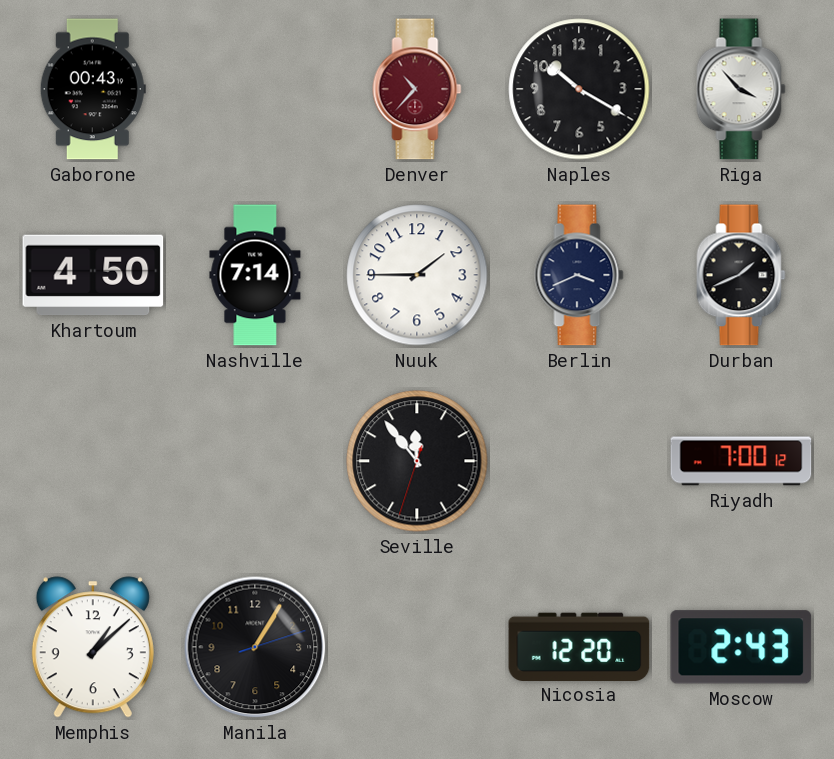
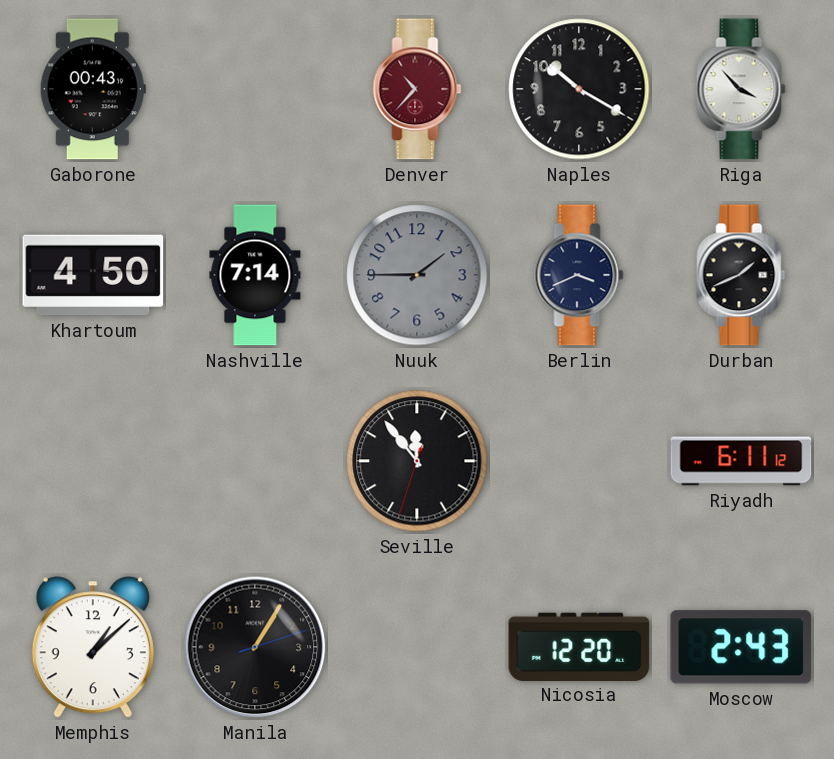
Nuuk dial: white -> grey (417, 275)
Riyadh: 7:00 -> 6:11 (741, 461)
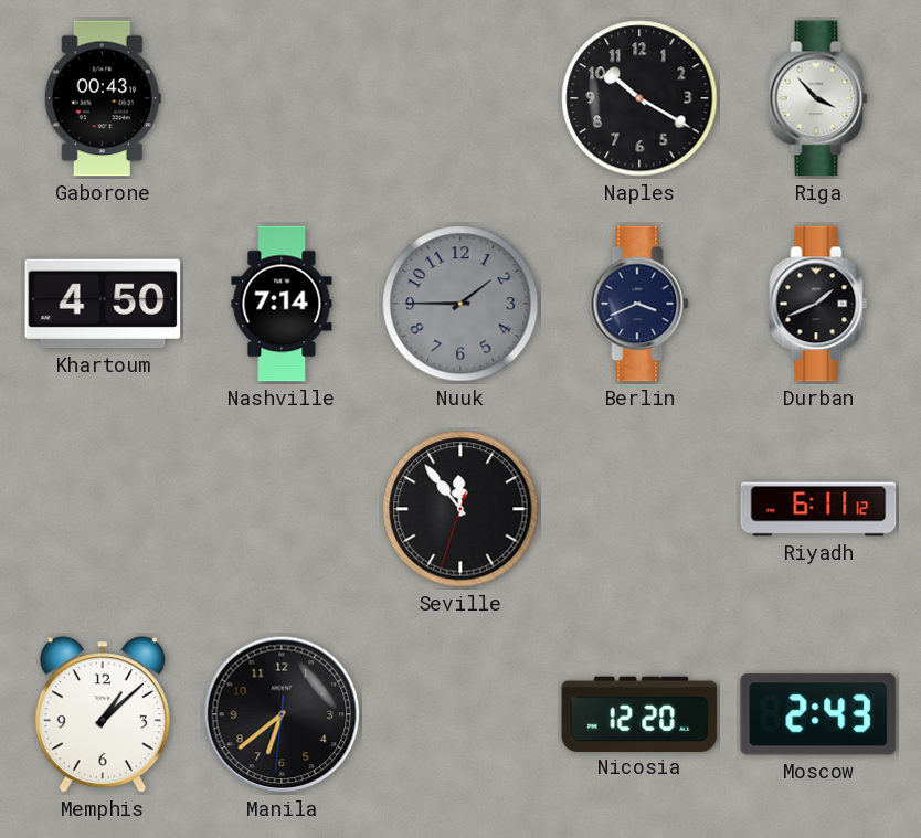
Denver: 10:37 -> none (417, 89)
Manila: 1:05 -> 6:38 (282, 714)
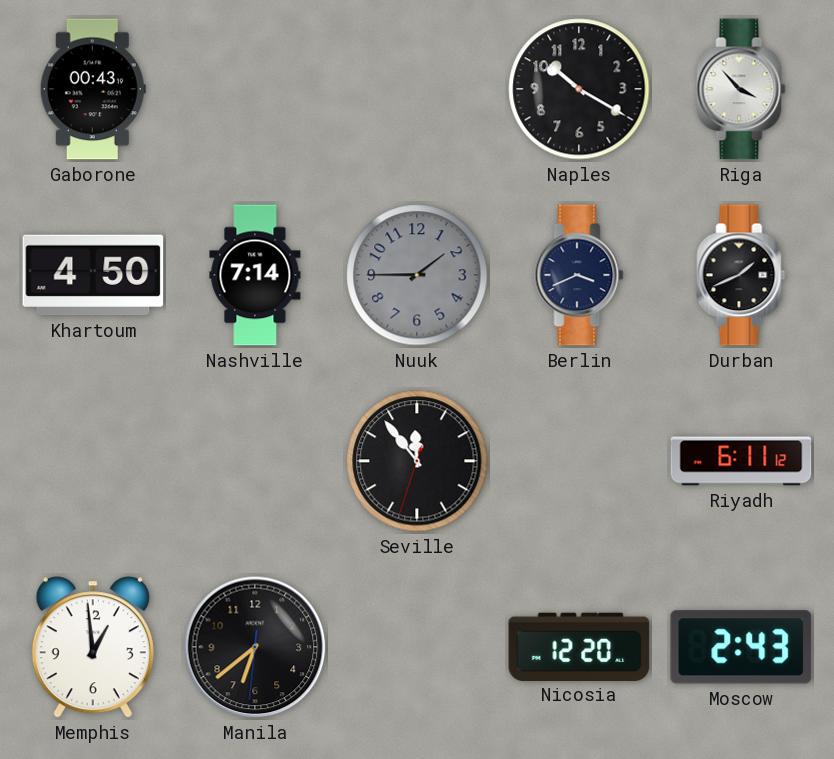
Memphis: 1:08 -> 12:59 (93, 647)
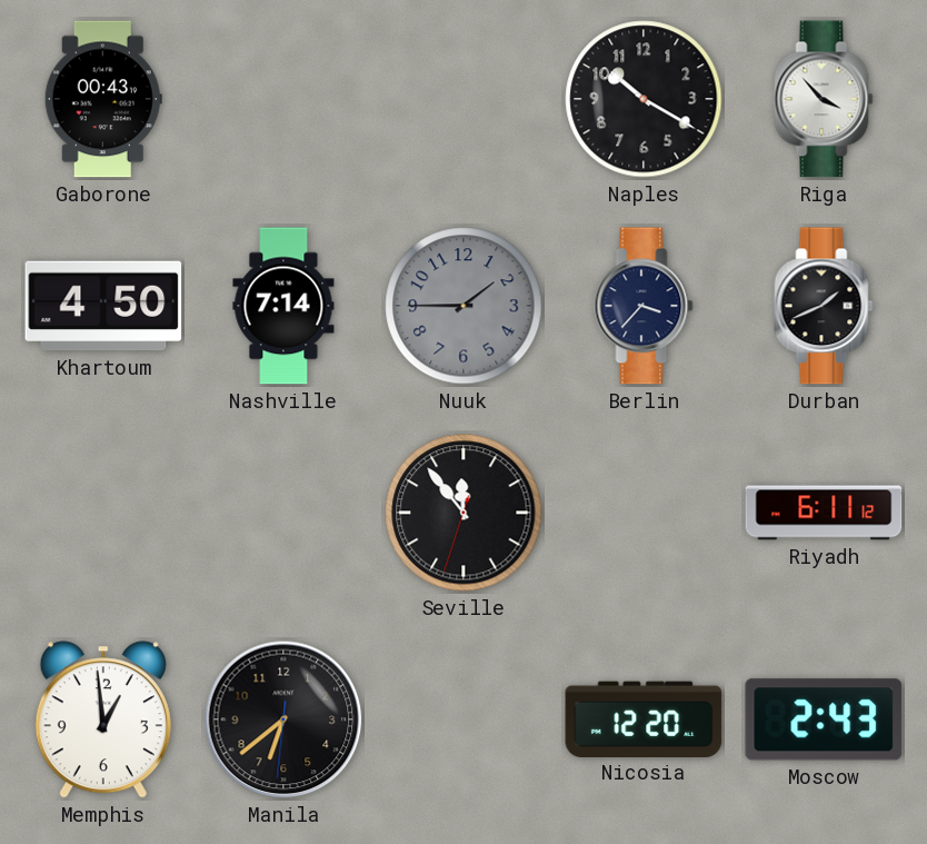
Berlin: 3:41 -> 3:37 (644, 306)
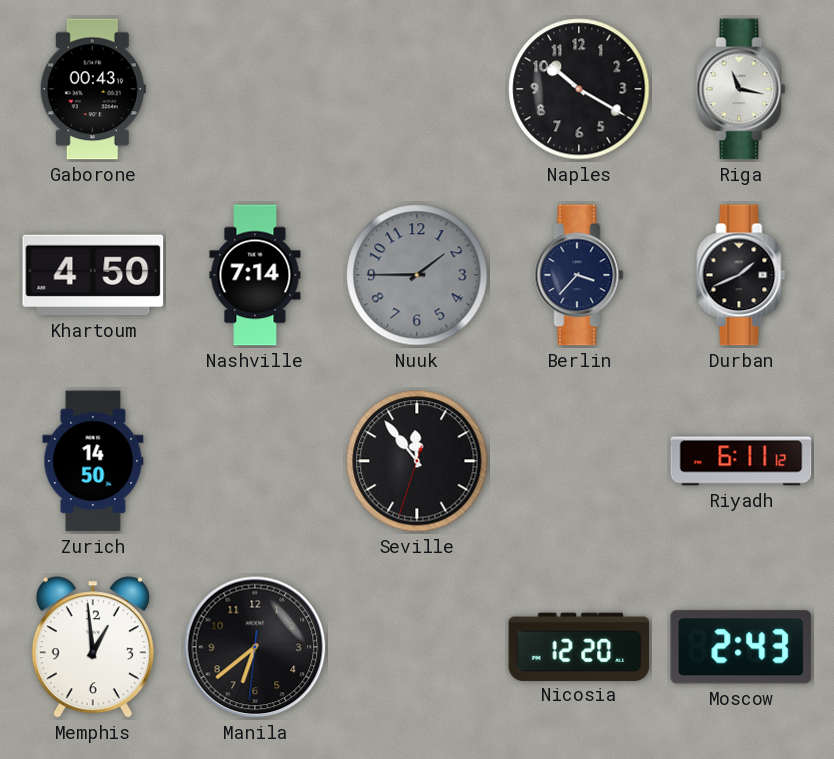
Riga: 3:53 -> 11:17 (741, 89)
Zurich: none -> 14:50 (93, 461)
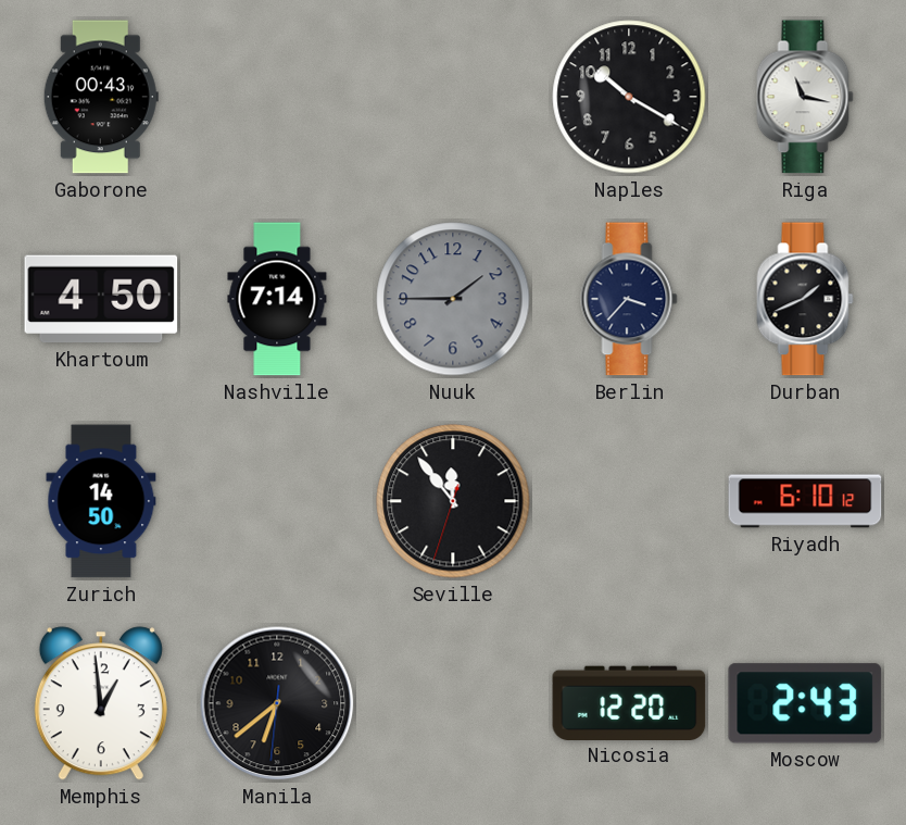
Riyadh: 6:11 -> 6:10 (805, 501)
